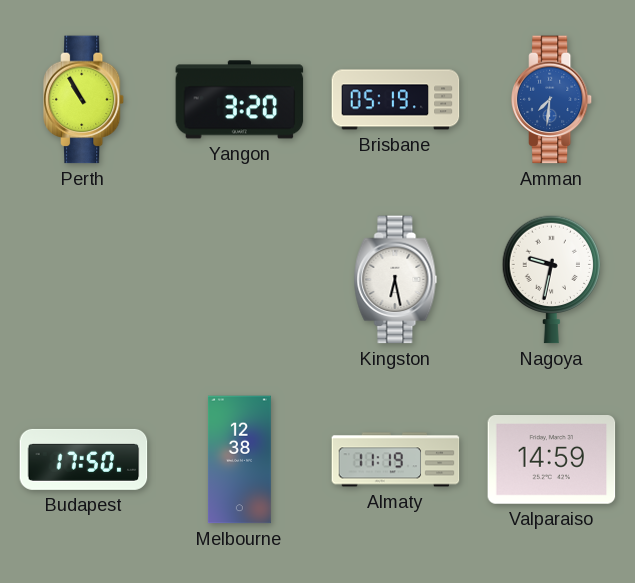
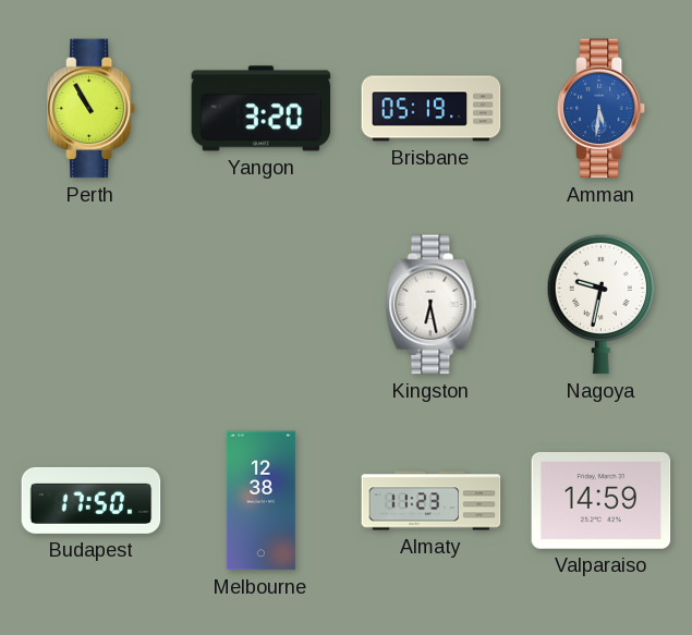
Amman: 7:31 -> 5:31 (602, 109)
Almaty: 11:19 -> 11:23 (432, 501)
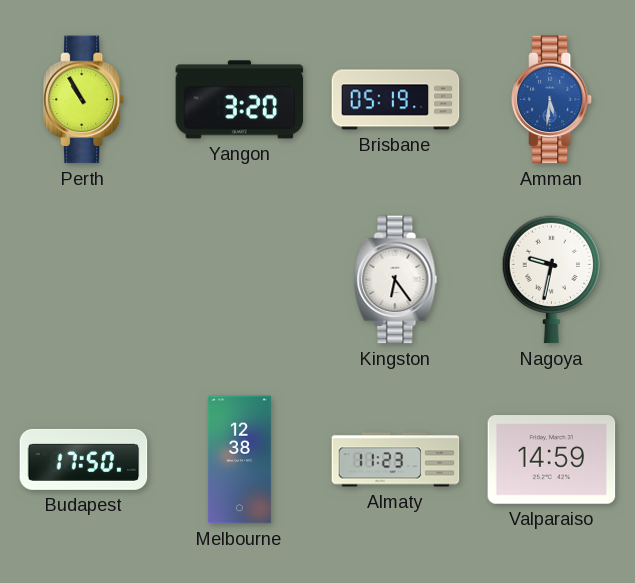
Kingston: 6:28 -> 6:24 (396, 280)
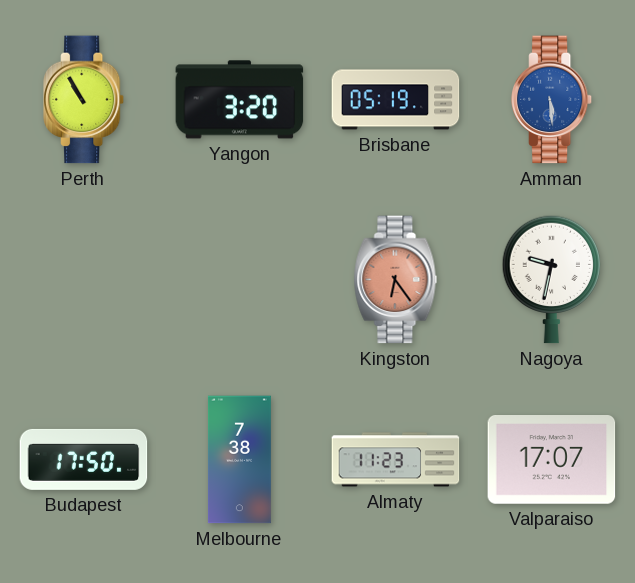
Amman: 5:31 -> 5:29 (552, 100)
Kingston dial: white -> salmon (396, 280)
Melbourne: 12:38 -> 7:38 (239, 460)
Valparaiso: 14:59 -> 17:07 (552, 460)
